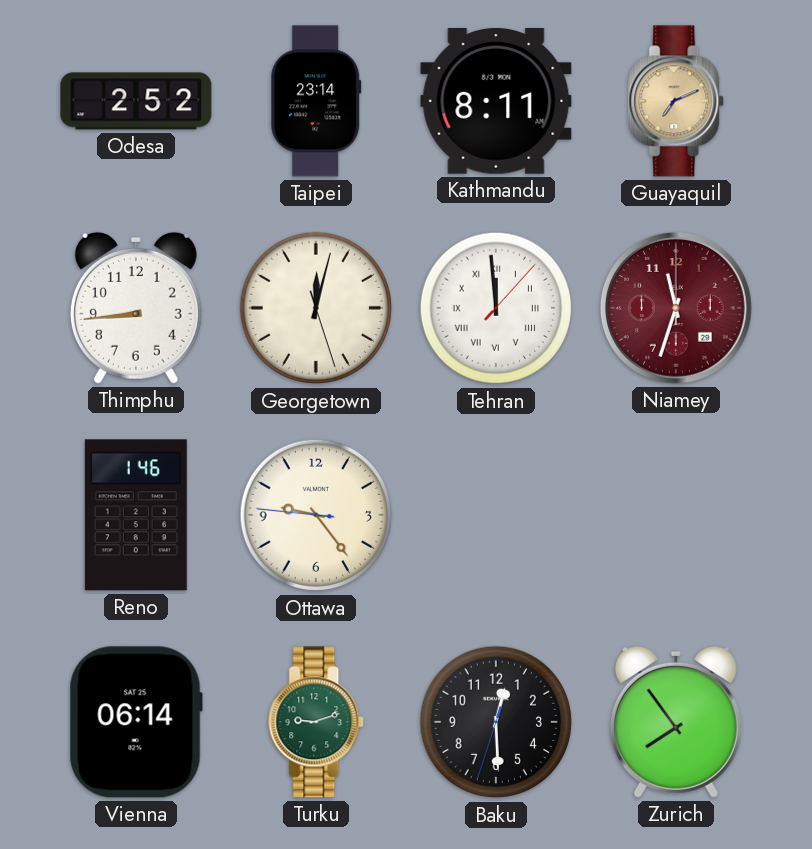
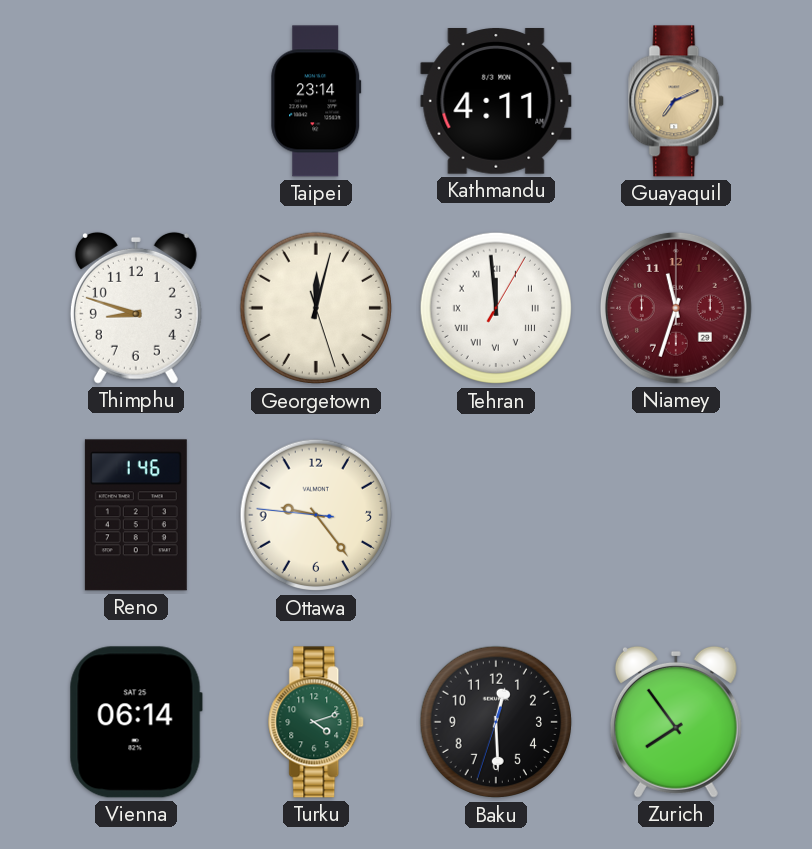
Odesa: 2:52 -> none (136, 101)
Kathmandu: 8:11 -> 4:11 (496, 102)
Thimphu: 8:44 -> 8:48 (136, 308)
Tehran: 11:59:07 -> 11:59:05 (496, 308)
Turku: 9:12 -> 4:12 (317, 722)
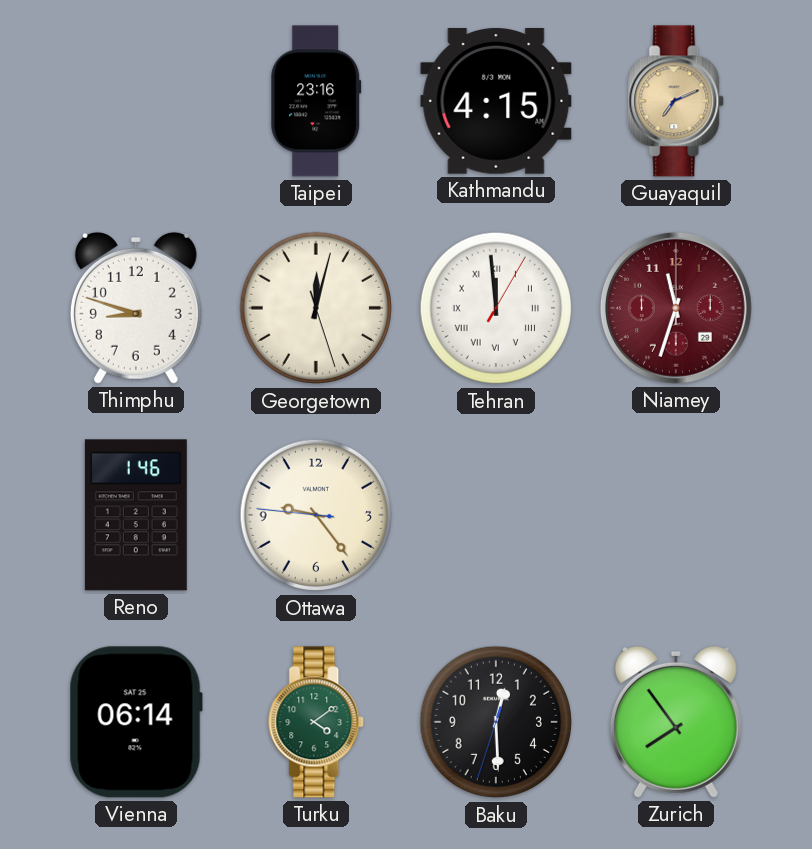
Taipei: 23:14 -> 23:16 (316, 101)
Kathmandu: 4:11 -> 4:15 (496, 102)
Turku: 4:12 -> 4:09 (317, 722)
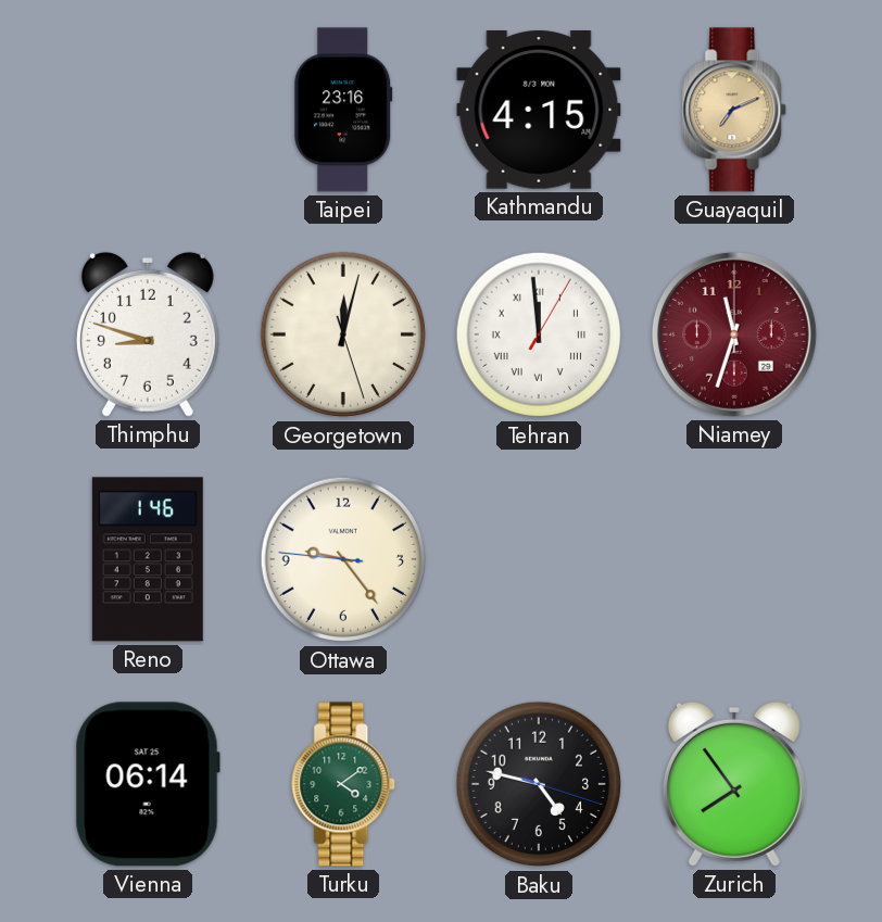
Baku: 12:29 -> 4:47 (539, 784)
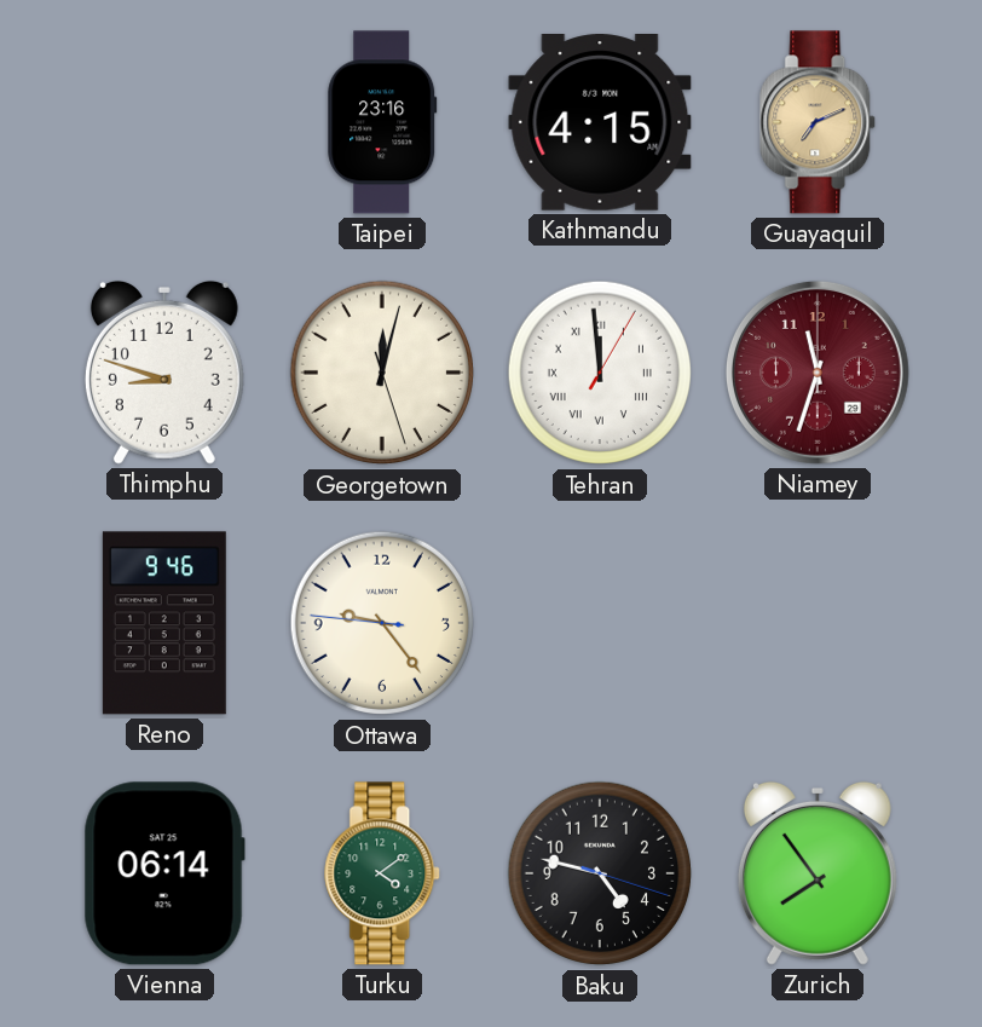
Reno: 1:46 -> 9:46 (164, 623)
